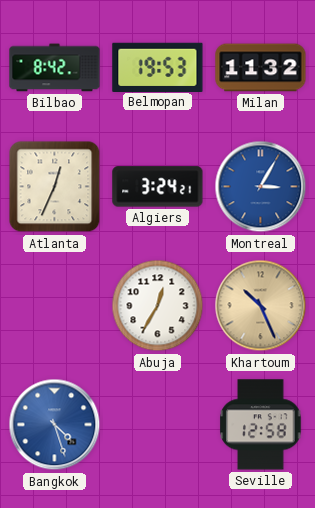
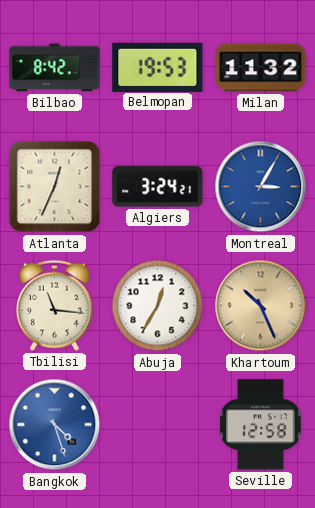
Tbilisi: none -> 11:16 (54, 305)
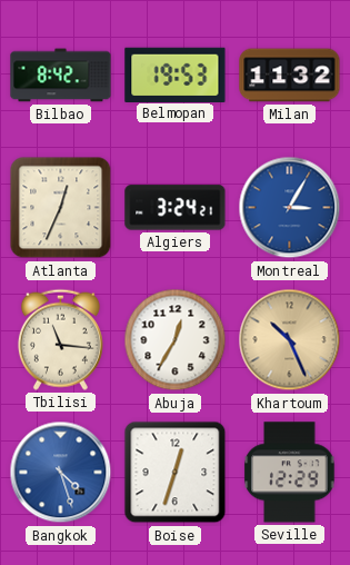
Boise: none -> 12:33 (176, 473)
Seville: 12:58 -> 12:29 (290, 473)
